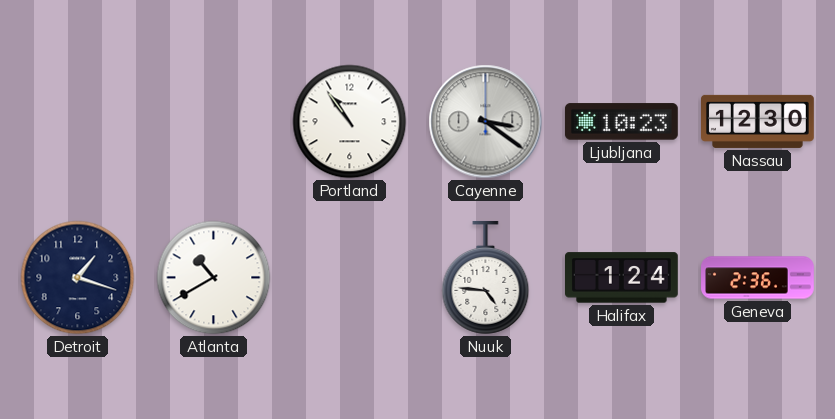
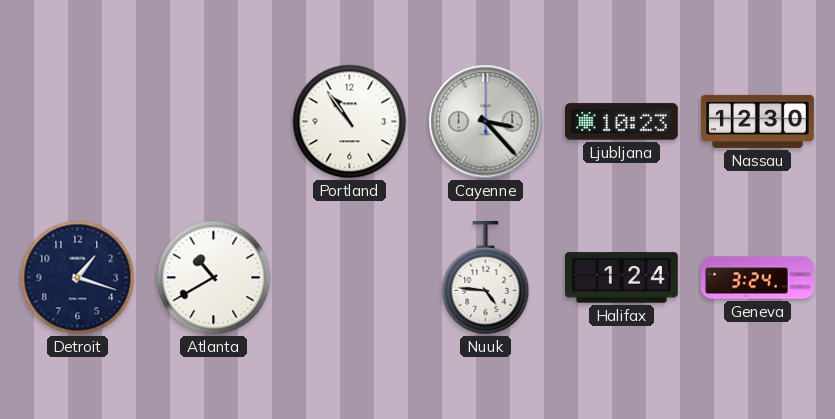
Cayenne: 3:21 -> 3:23 (486, 122)
Geneva: 2:36 -> 3:24 (758, 278)
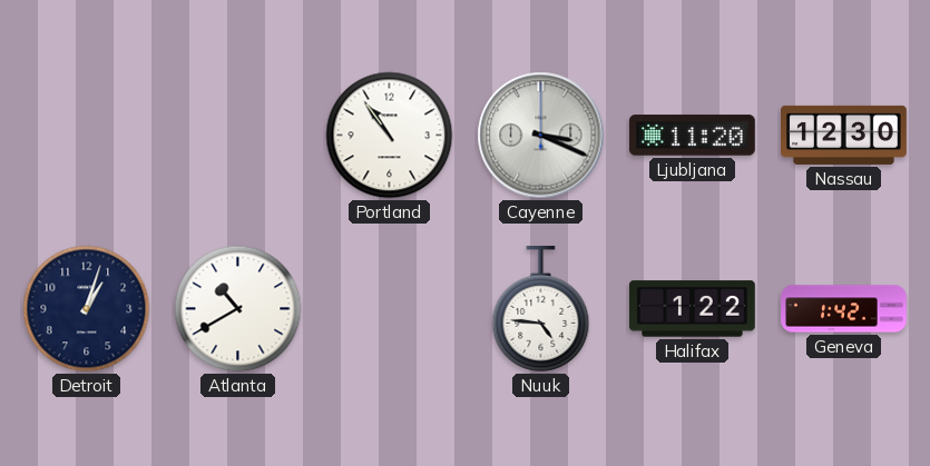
Cayenne: 3:23 -> 3:19 (541, 136)
Ljubljana: 10:23 -> 11:20 (692, 136)
Detroit: 1:18 -> 1:03 (87, 309)
Halifax: 1:24 -> 1:22 (693, 309)
Geneva: 3:24 -> 1:42 (844, 309)
